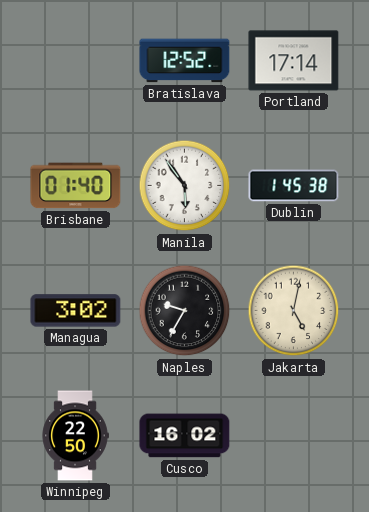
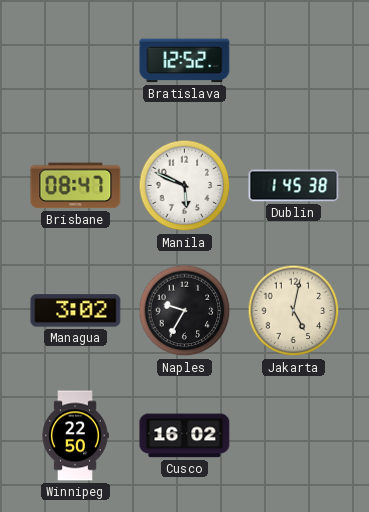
Portland: 17:14 -> none (294, 61)
Brisbane: 01:40 -> 08:47 (76, 186)
Manila: 5:54 -> 5:49 (185, 186)
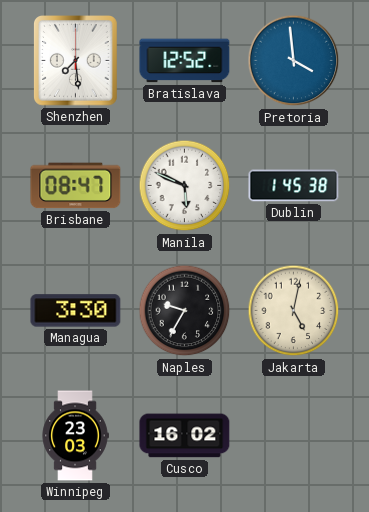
Shenzhen: none -> 7:29 (76, 61)
Pretoria: none -> 3:59 (294, 61)
Managua: 3:02 -> 3:30 (76, 311)
Winnipeg: 22:50 -> 23:03 (75, 436)
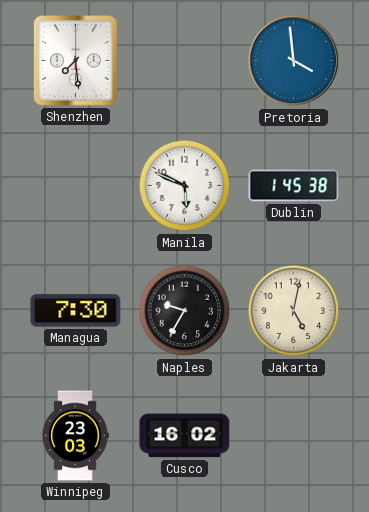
Bratislava: 12:52 -> none (185, 61)
Brisbane: 08:47 -> none (76, 186)
Managua: 3:30 -> 7:30 (76, 311)
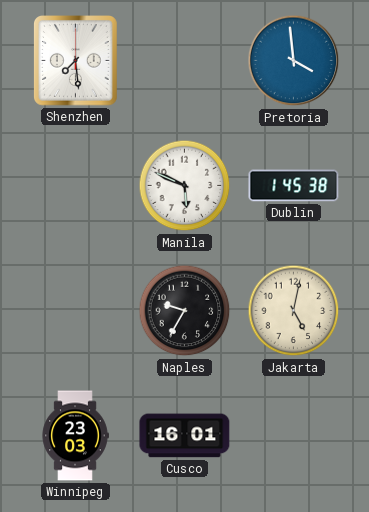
Managua: 7:30 -> none (76, 311)
Cusco: 16:02 -> 16:01 (185, 436)
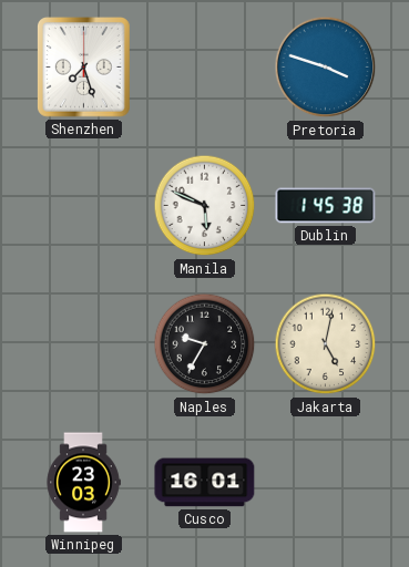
Shenzhen: 7:29 -> 7:27 (84, 68)
Pretoria: 3:59 -> 3:48 (326, 68)
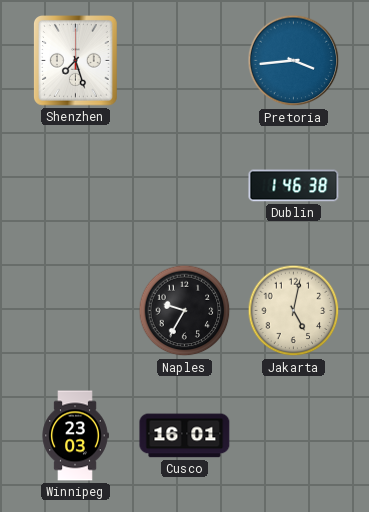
Pretoria: 3:48 -> 3:44 (294, 61)
Manila: 5:49 -> none (205, 206)
Dublin: 1:45 -> 1:46 (294, 186)
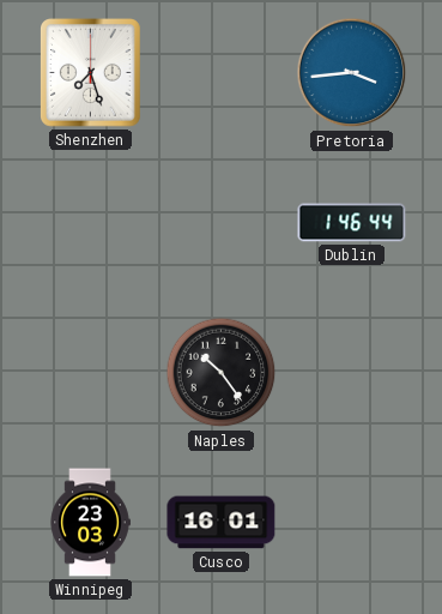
Dublin: 1:46:38 -> 1:46:44 (352, 223)
Naples: 9:35 -> 10:24 (222, 373)
Jakarta: 5:02 -> none (294, 311)
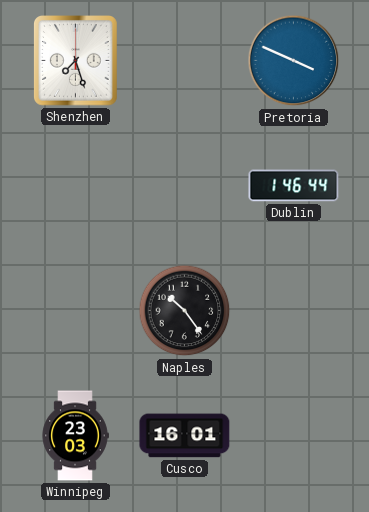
Pretoria: 3:44 -> 3:49 (294, 61)
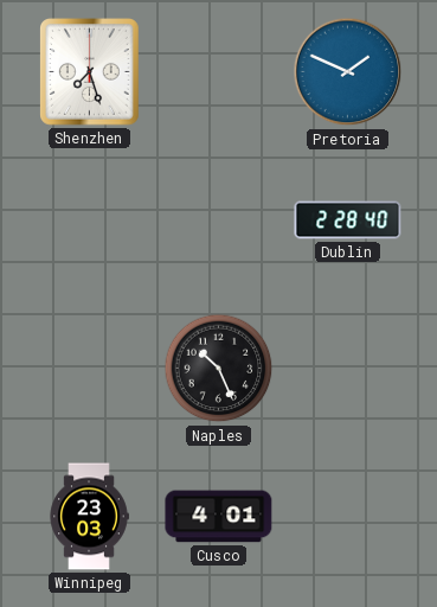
Pretoria: 3:49 -> 1:49 (348, 72)
Dublin: 1:46 -> 2:28 (348, 221)
Naples: 10:24 -> 10:26 (219, 369)
Cusco: 16:01 -> 4:01 (219, 517)
